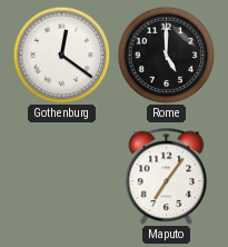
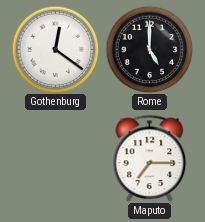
Maputo: 7:06 -> 7:15 (150, 158)
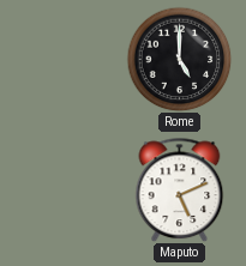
Gothenburg: 12:21 -> none (55, 49)
Maputo: 7:15 -> 5:11 (180, 189)
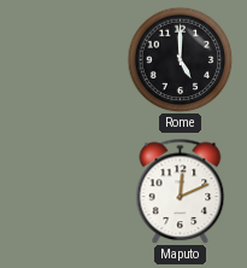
Maputo: 5:11 -> 12:11 (181, 191)
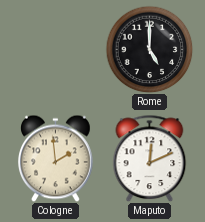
Cologne: none -> 1:59 (56, 158)
